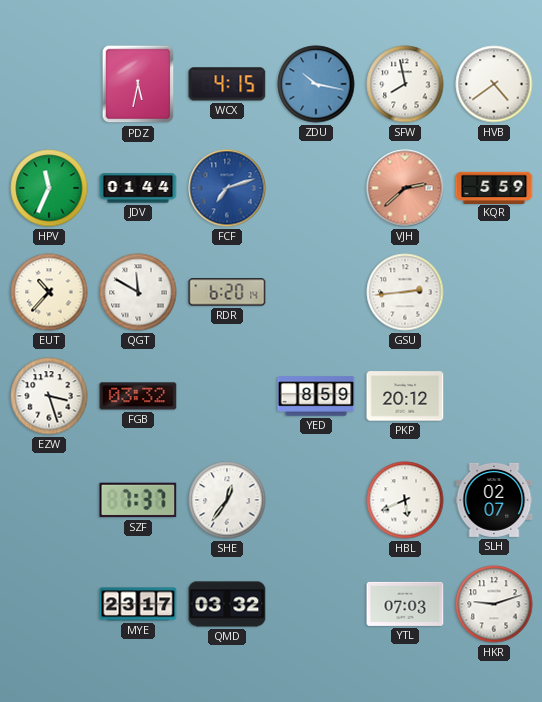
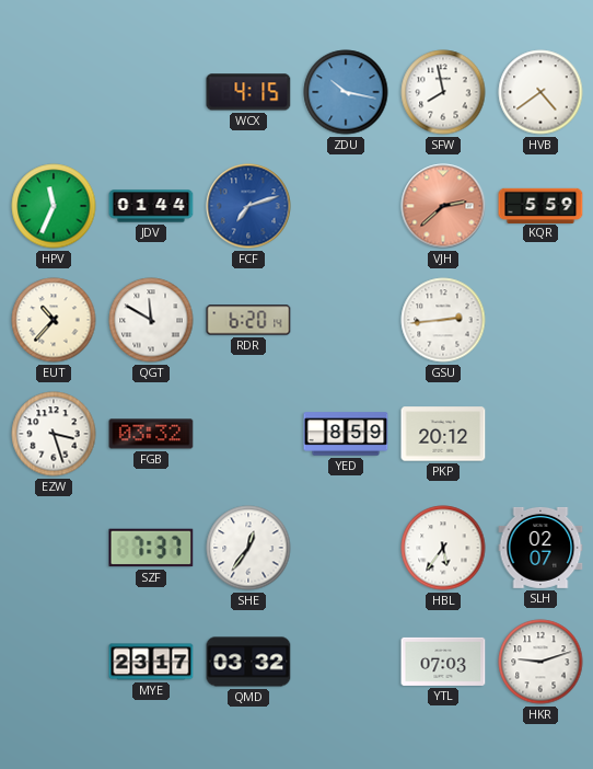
PDZ: 5:32 -> none (138, 84)
HBL: 5:41 -> 5:36 (443, 548)
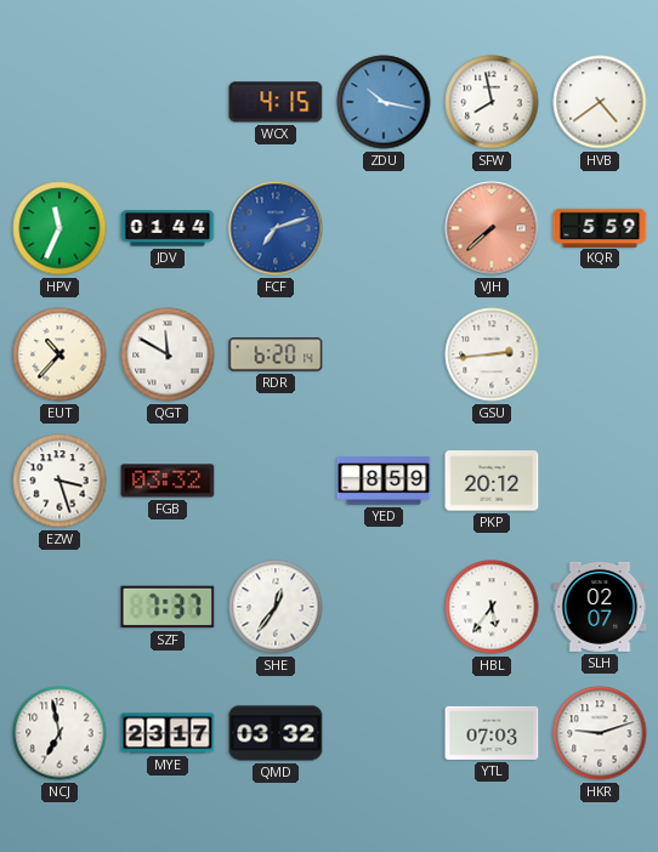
VJH: 2:38 -> 7:38 (492, 228)
NCJ: none -> 6:58 (59, 733)
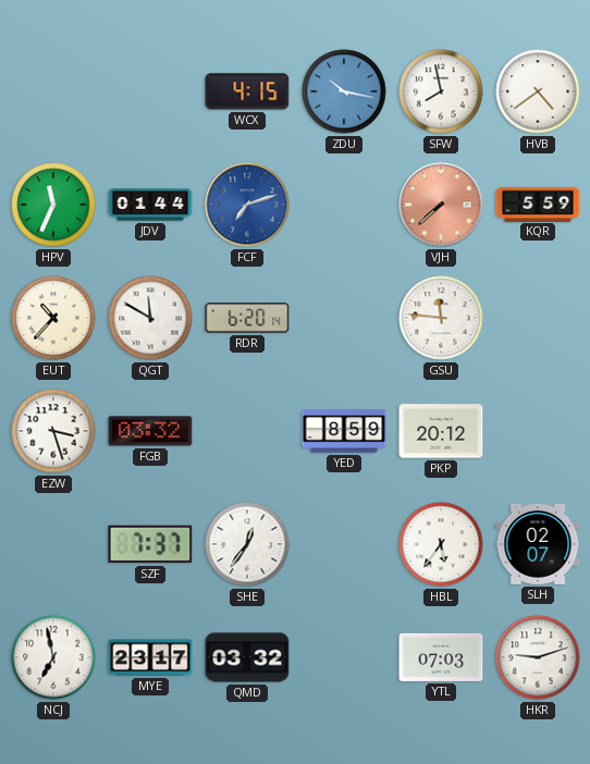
GSU: 2:44 -> 11:46 (441, 318)
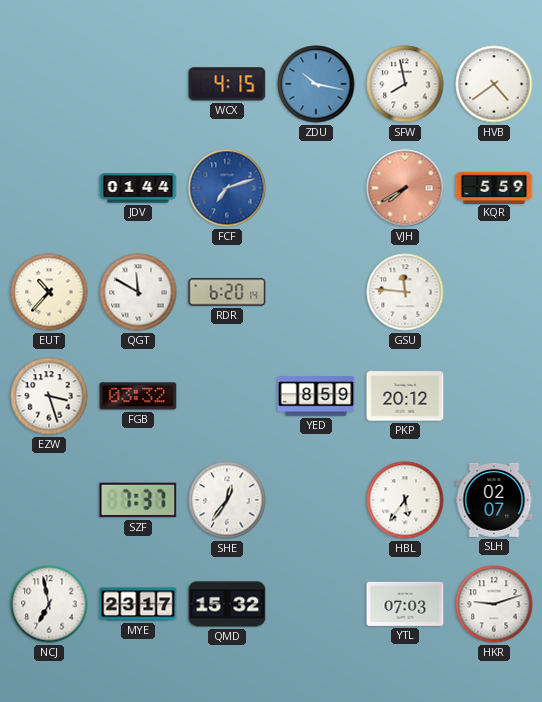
HPV: 11:34 -> none (53, 205)
VJH: 7:38 -> 7:40 (405, 188)
QMD: 03:32 -> 15:32 (227, 604)
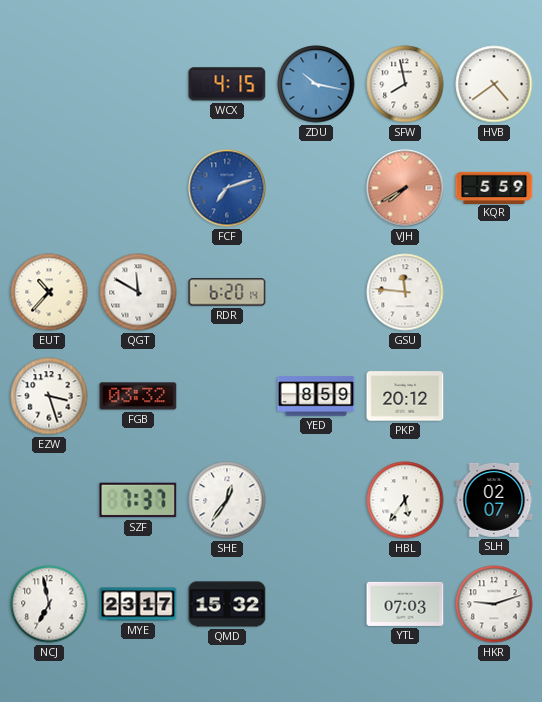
JDV: 01:44 -> none (138, 188)
